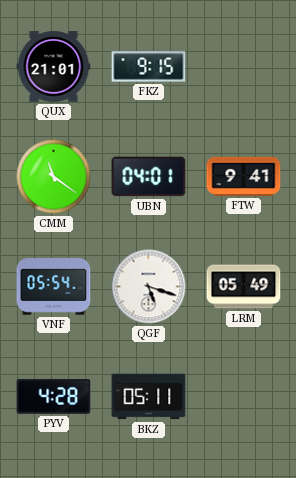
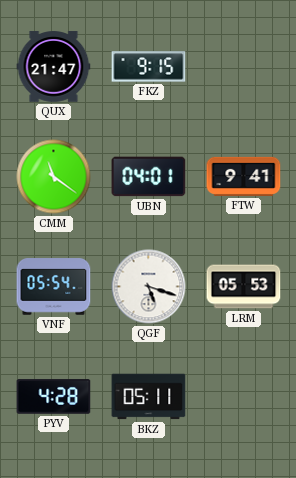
QUX: 21:01 -> 21:47 (54, 67)
LRM: 05:49 -> 05:53 (244, 287)
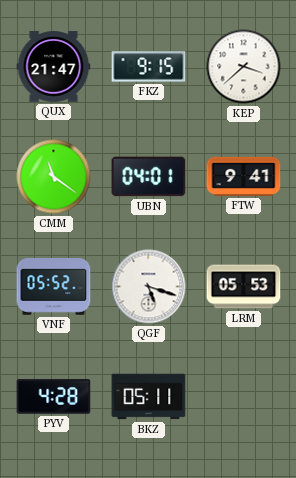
KEP: none -> 3:38 (244, 67)
VNF: 05:54 -> 05:52 (54, 287)
